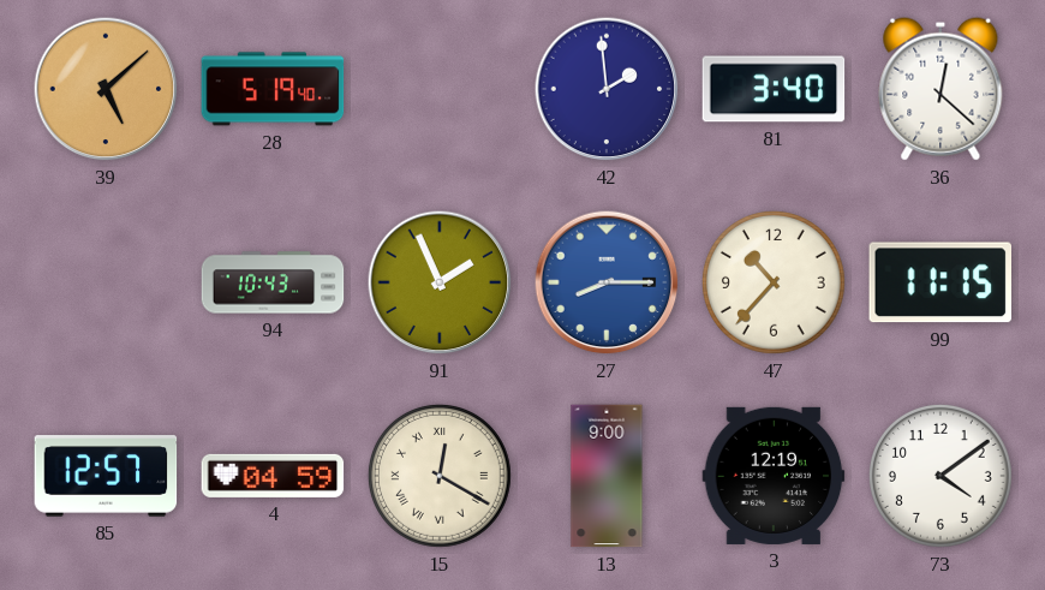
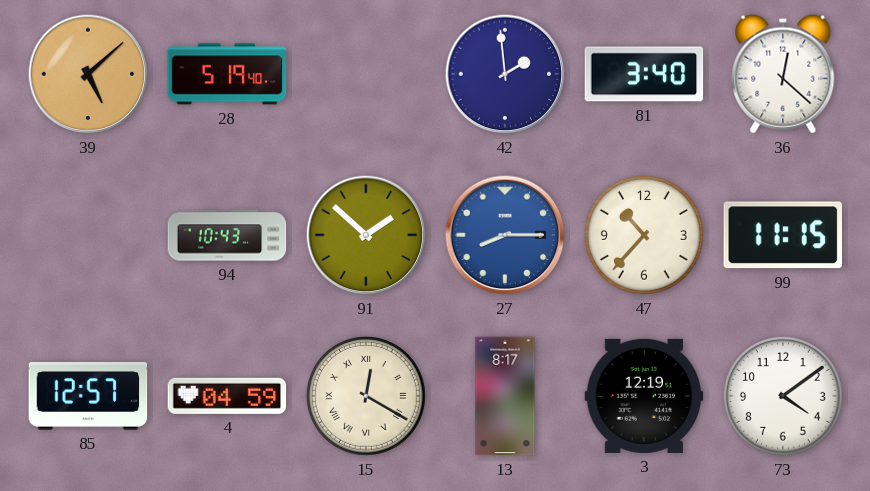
91: 1:56 -> 1:52 (366, 235)
13: 9:00 -> 8:17 (505, 396)
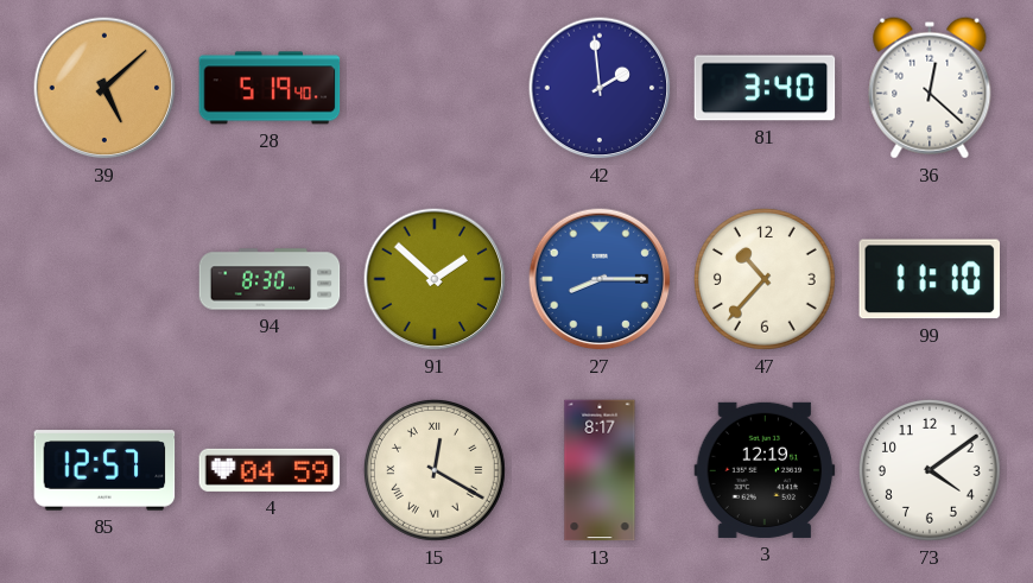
94: 10:43 -> 8:30 (270, 279)
99: 11:15 -> 11:10 (929, 279)
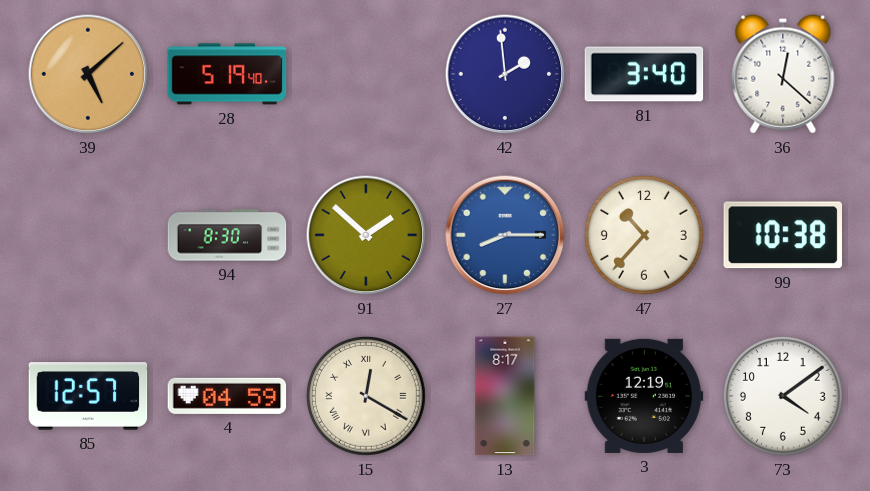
99: 11:10 -> 10:38 (782, 235)
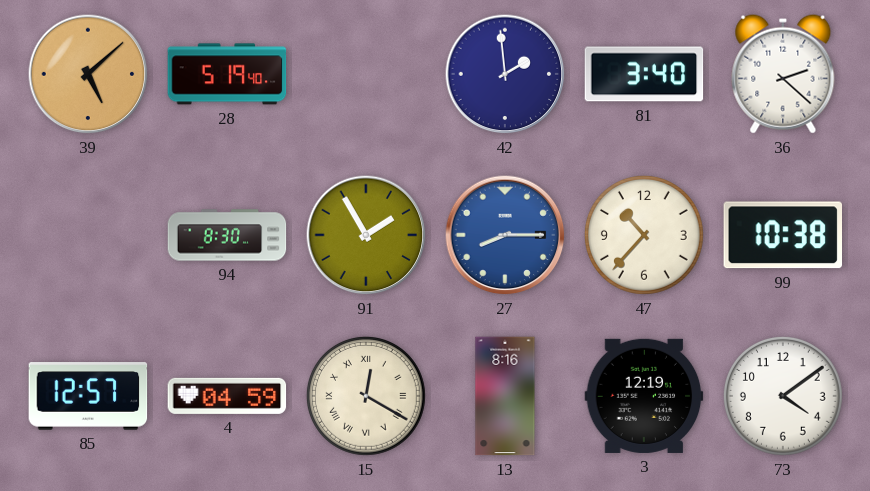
36: 12:22 -> 2:22 (783, 74)
91: 1:52 -> 1:55 (366, 235)
13: 8:17 -> 8:16 (505, 396)
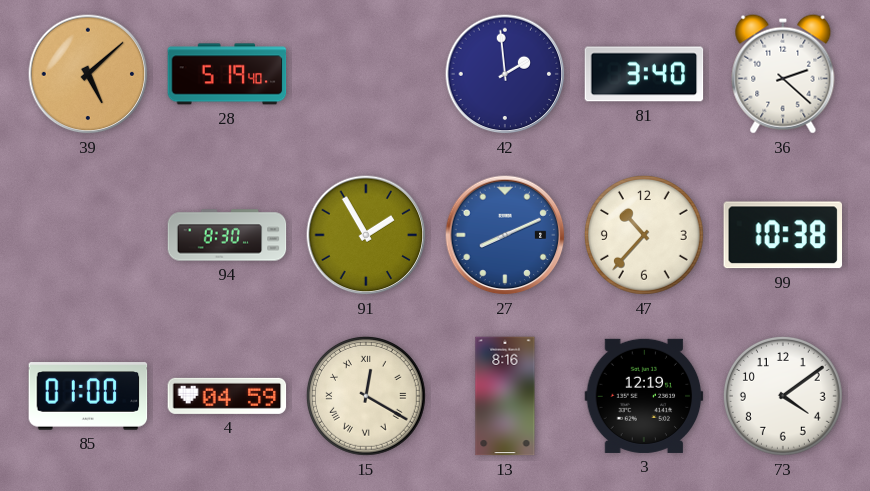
27: 8:15 -> 8:11 (505, 235)
85: 12:57 -> 01:00 (88, 396)
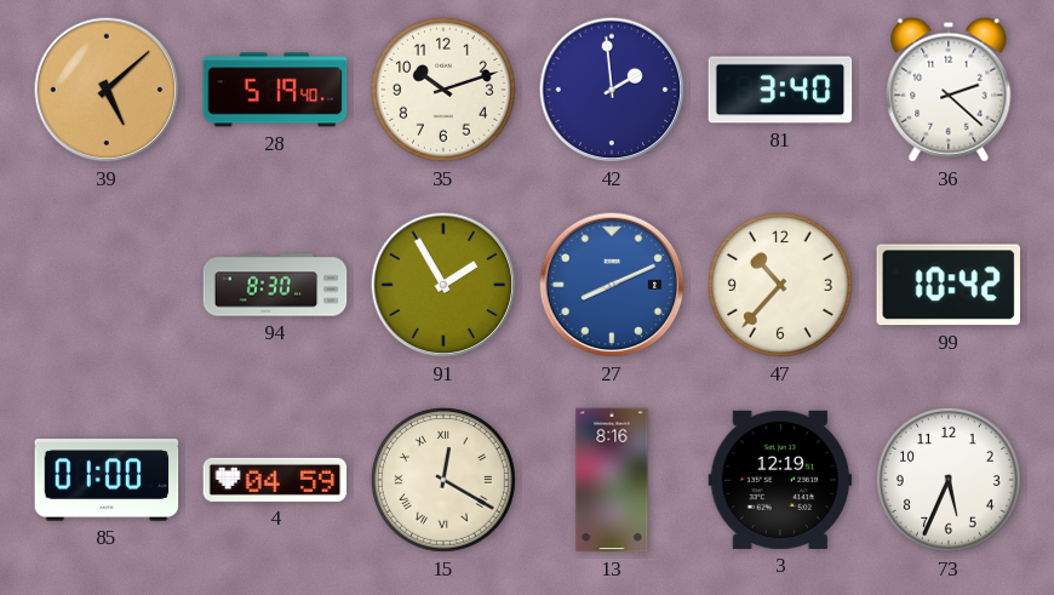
35: none -> 10:12 (443, 90)
99: 10:38 -> 10:42 (947, 285)
73: 4:09 -> 5:34 (949, 480)
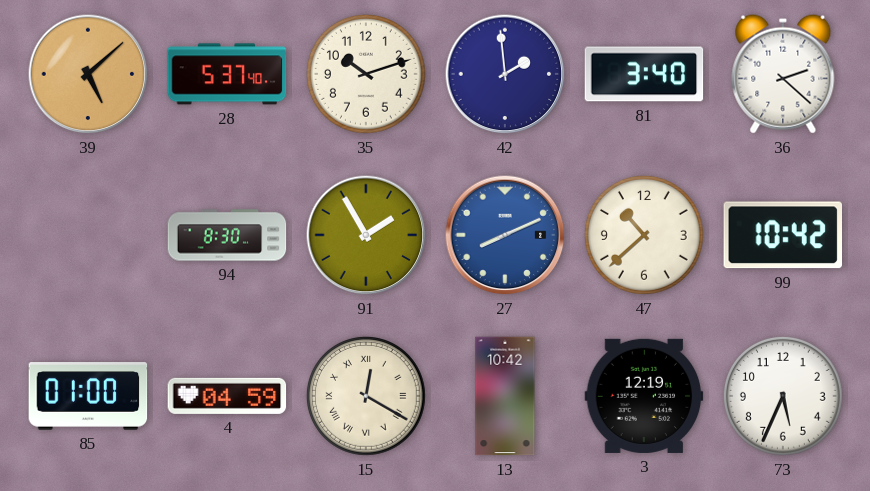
28: 5:19 -> 5:37 (227, 74)
47: 10:37 -> 10:38 (644, 235)
13: 8:16 -> 10:42 (505, 396)
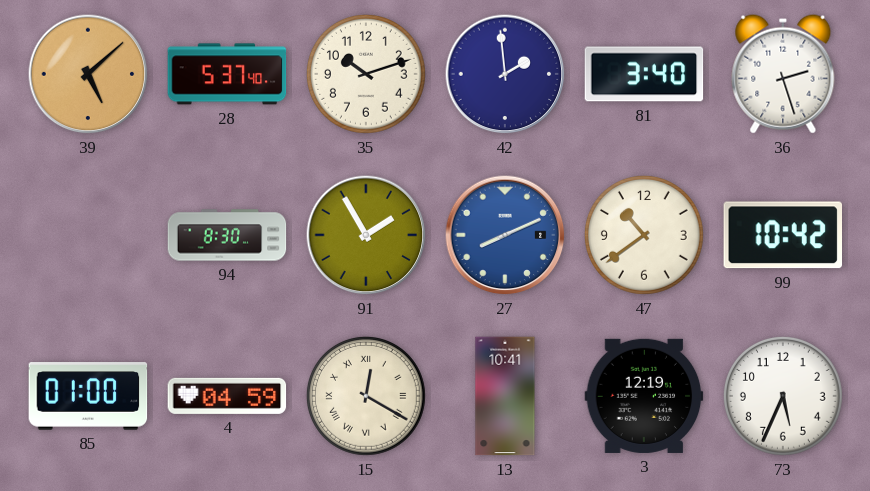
36: 2:22 -> 2:27 (783, 74)
47: 10:38 -> 10:39 (644, 235)
13: 10:42 -> 10:41 (505, 396)
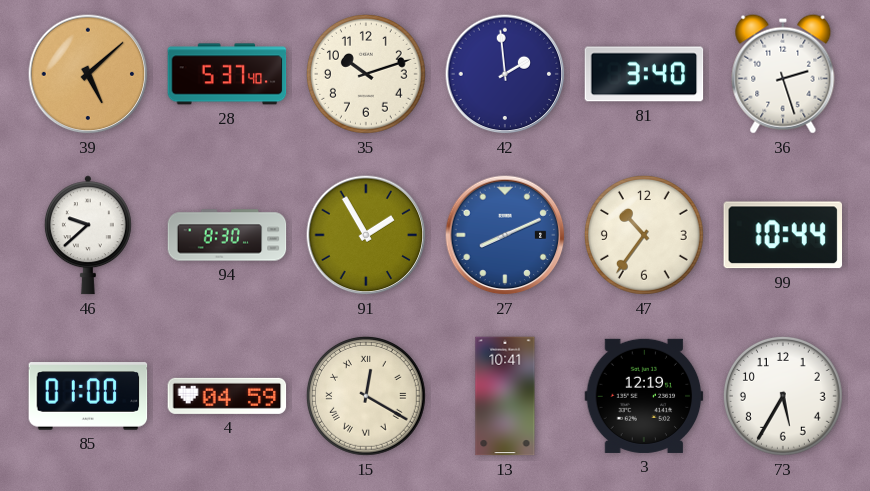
46: none -> 9:38 (88, 235)
47: 10:39 -> 10:36 (644, 235)
99: 10:42 -> 10:44 (782, 235)
73: 5:34 -> 5:35 (783, 396)
